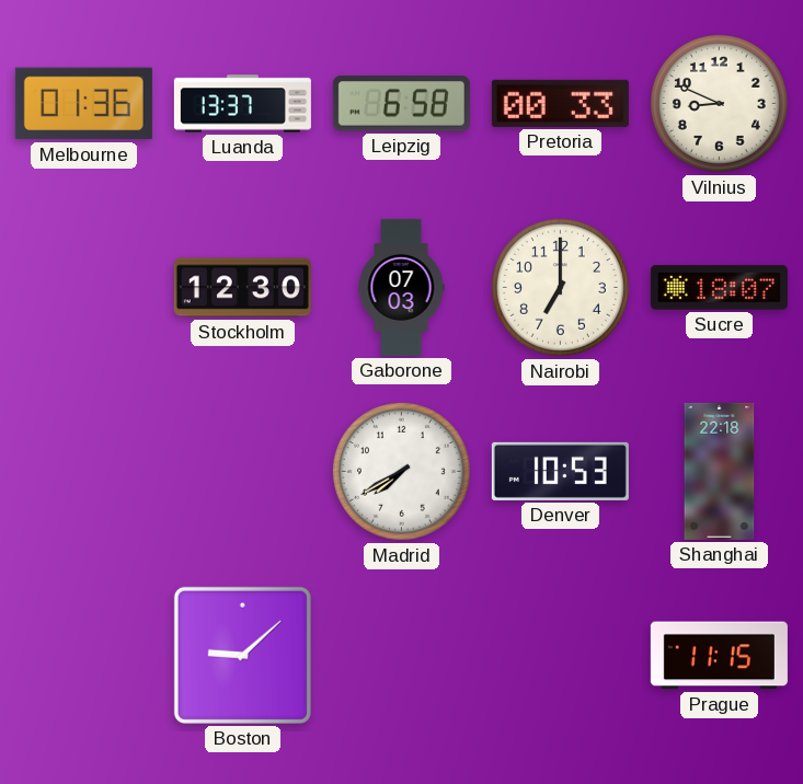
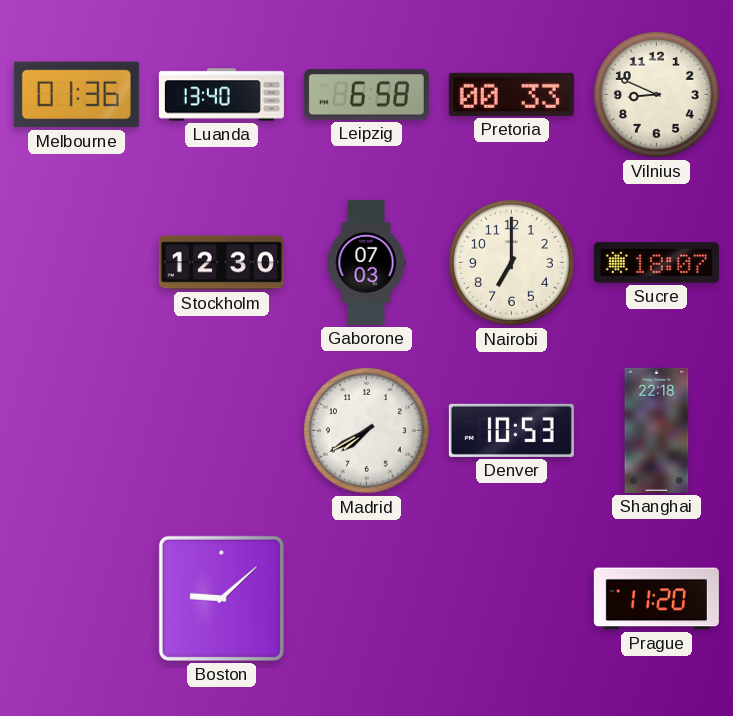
Luanda: 13:37 -> 13:40 (221, 95)
Prague: 11:15 -> 11:20 (656, 599)
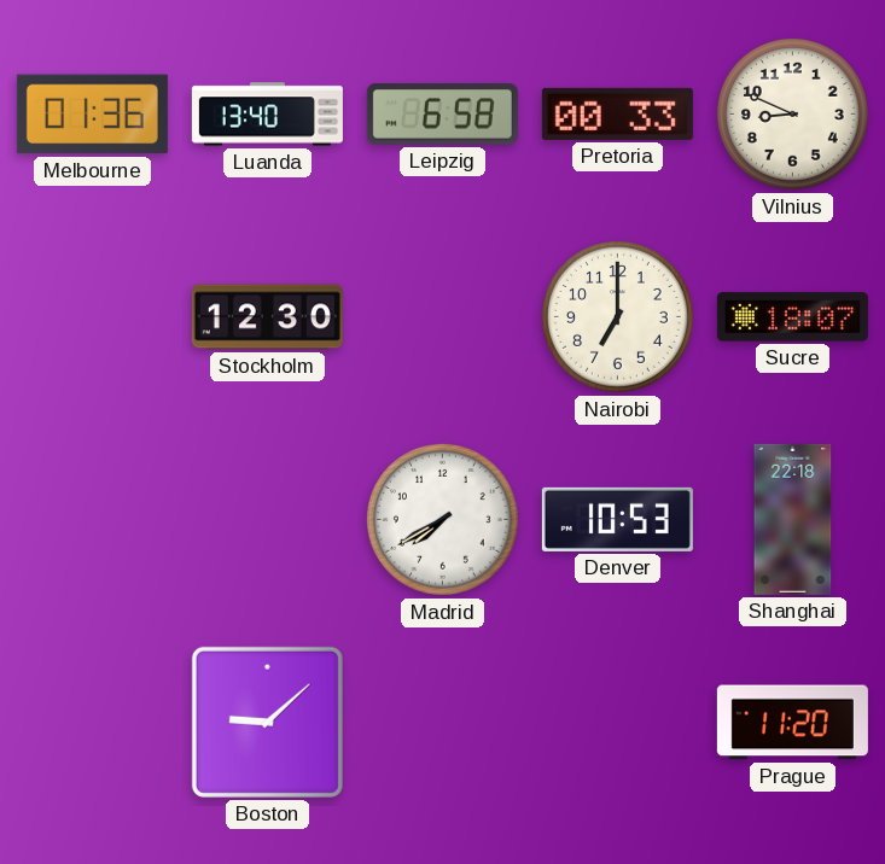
Gaborone: 07:03 -> none (366, 262)
